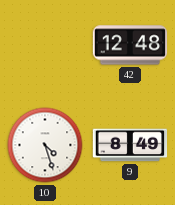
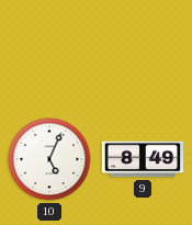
42: 12:48 -> none (130, 45)
10: 4:27 -> 5:04 (49, 159)
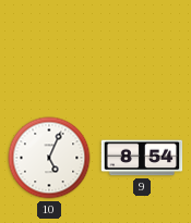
9: 8:49 -> 8:54 (142, 158)
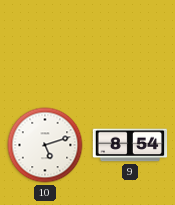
10: 5:04 -> 5:12 (45, 145)
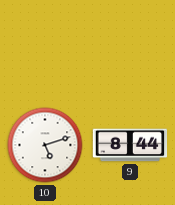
9: 8:54 -> 8:44 (130, 145)
